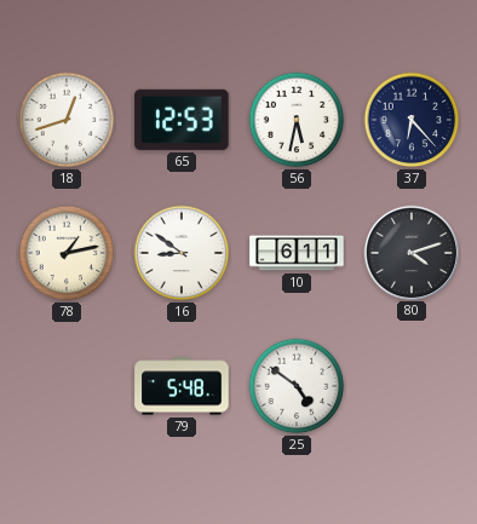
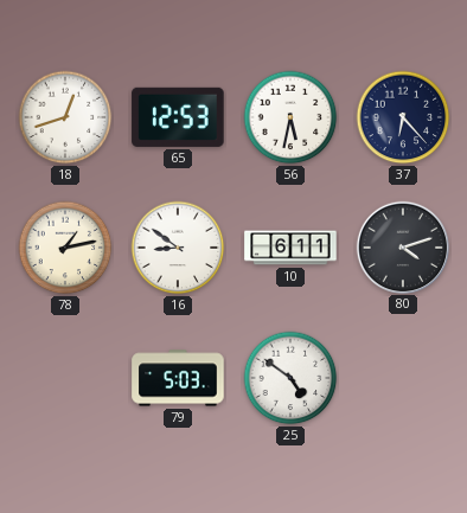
79: 5:48 -> 5:03 (178, 378)
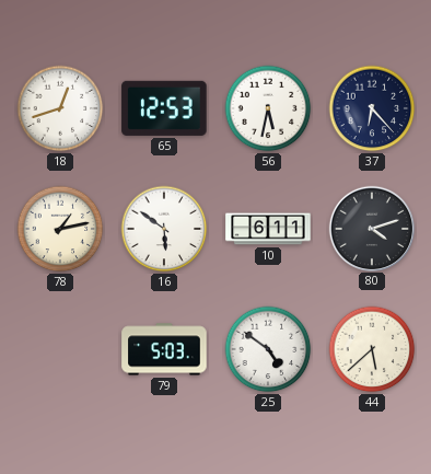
16: 8:51 -> 5:51 (164, 229)
44: none -> 5:38 (372, 349)
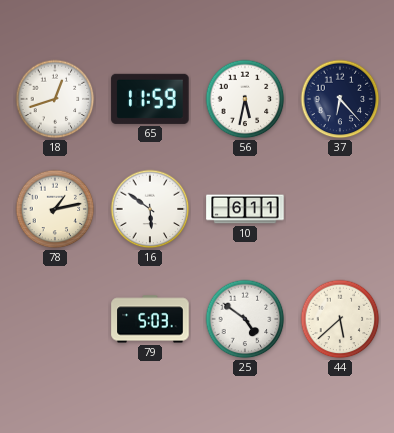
65: 12:53 -> 11:59 (150, 99)
80: 4:12 -> none (371, 228)
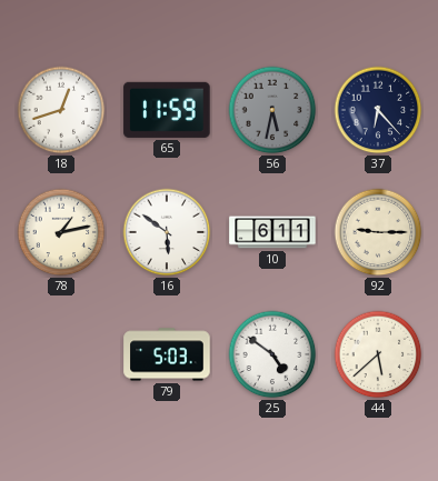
56 dial: white -> grey (272, 110)
92: none -> 9:15 (378, 232)
